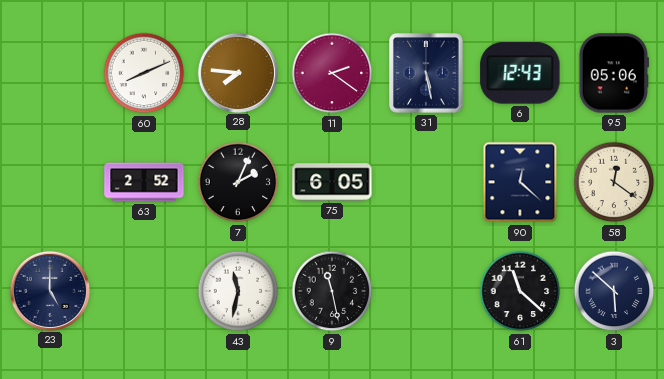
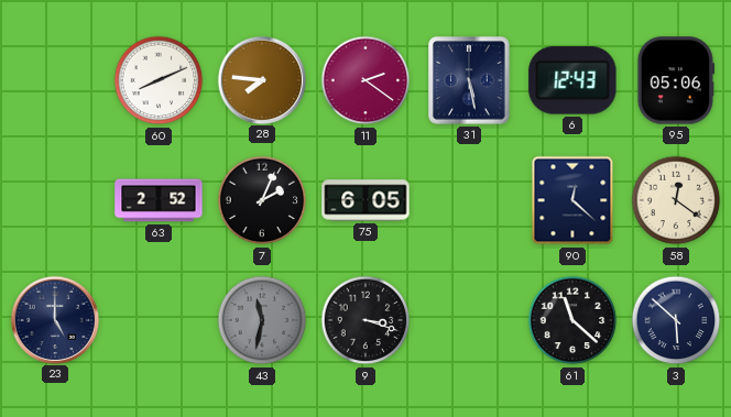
43 dial: white -> grey (262, 320)
9: 11:28 -> 3:18 (365, 320)
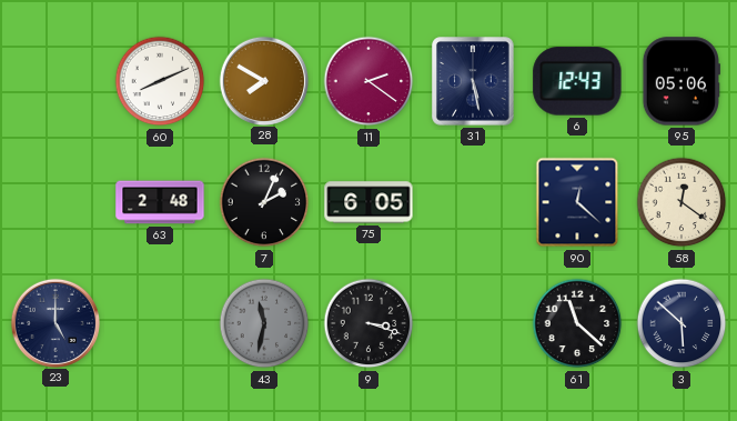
28: 7:46 -> 7:50 (263, 80)
63: 2:52 -> 2:48 (160, 202)
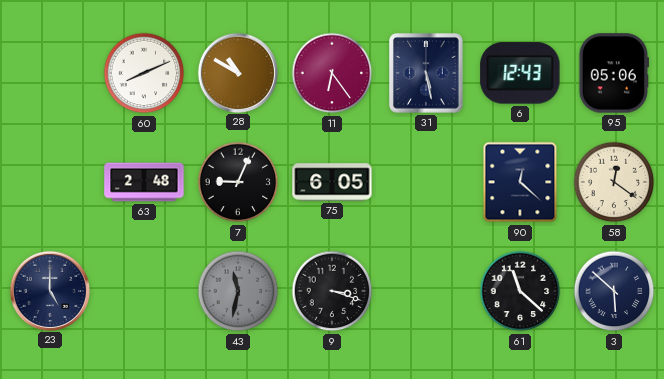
28: 7:50 -> 10:50 (237, 72)
11: 2:21 -> 6:24 (332, 73)
7: 2:04 -> 9:04 (238, 182)
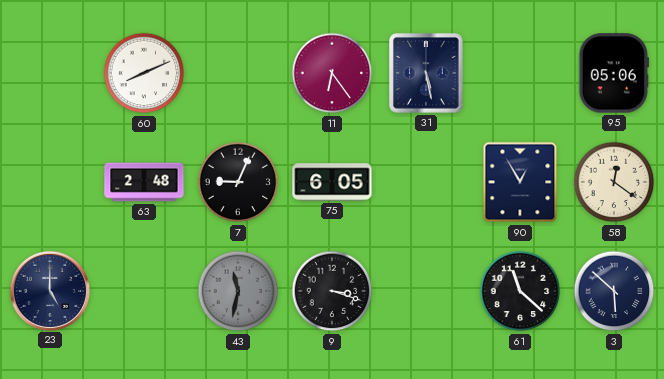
28: 10:50 -> none (237, 72)
6: 12:43 -> none (520, 73)
90: 12:22 -> 12:55 (520, 182)
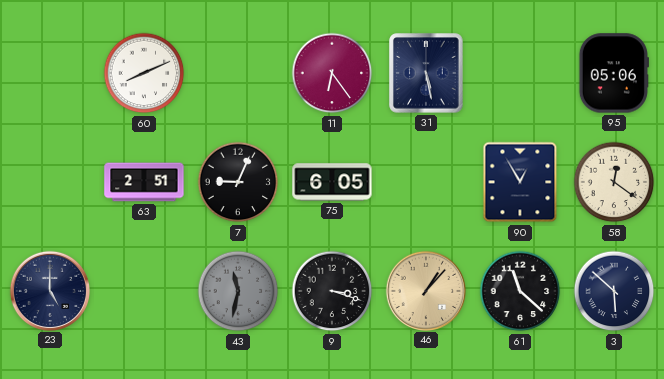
63: 2:48 -> 2:51 (144, 182)
46: none -> 1:07 (425, 290)
